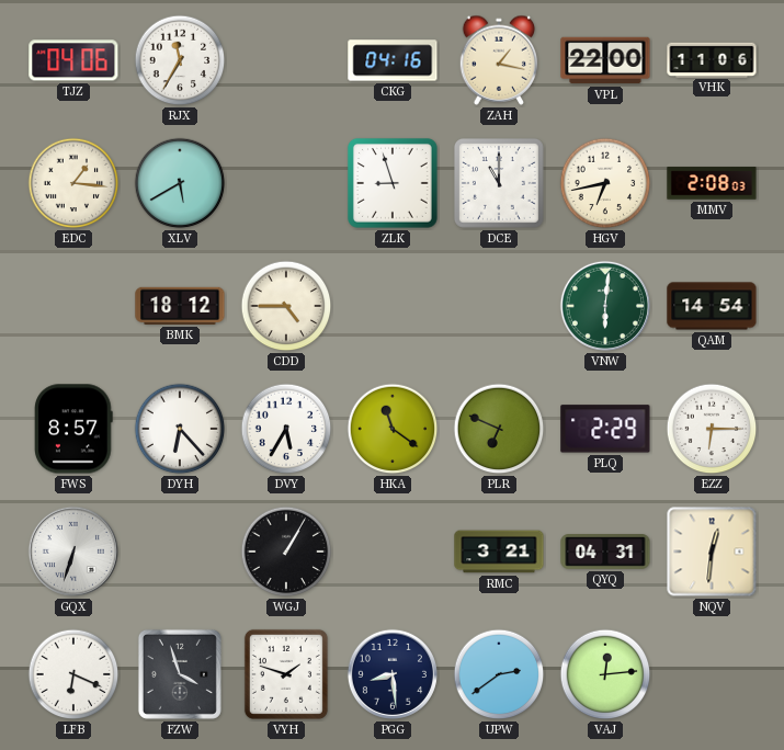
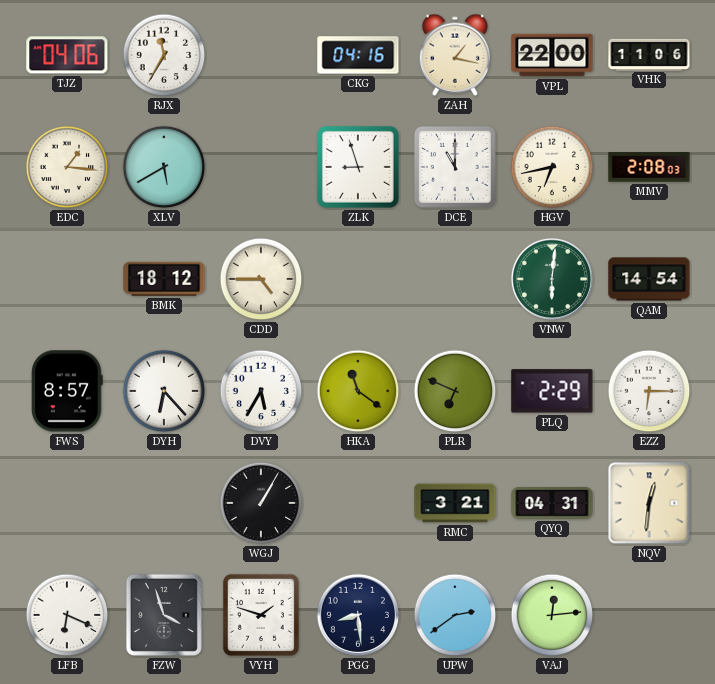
GQX: 6:33 -> none (73, 552)
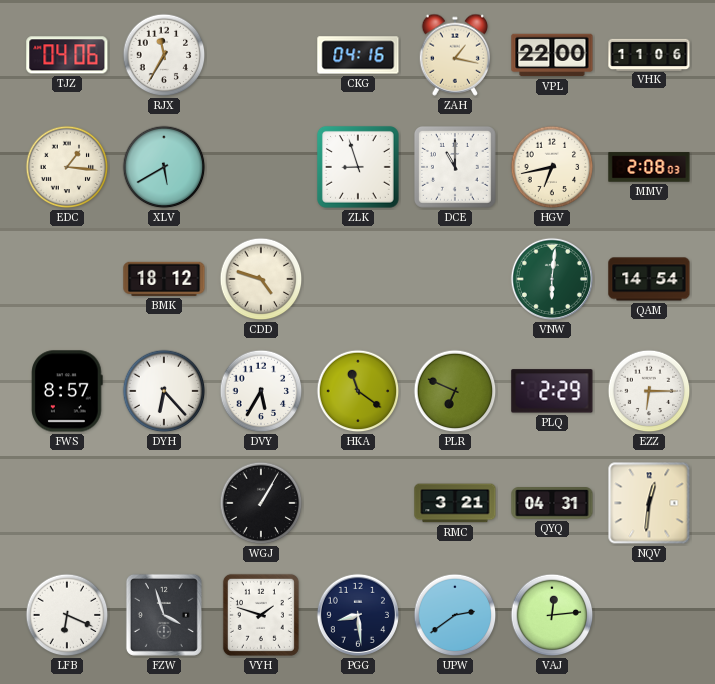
CDD: 4:45 -> 4:48 (261, 279)
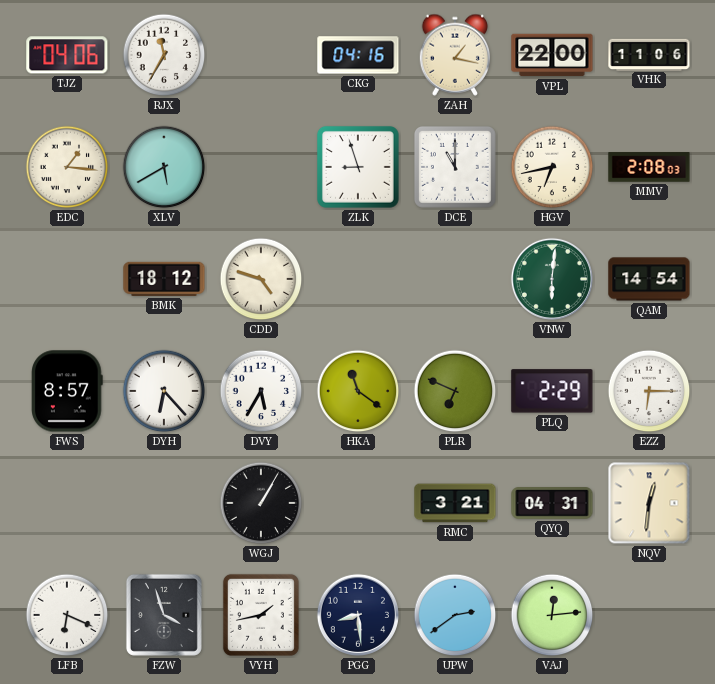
VYH: 1:48 -> 1:43 (261, 615)
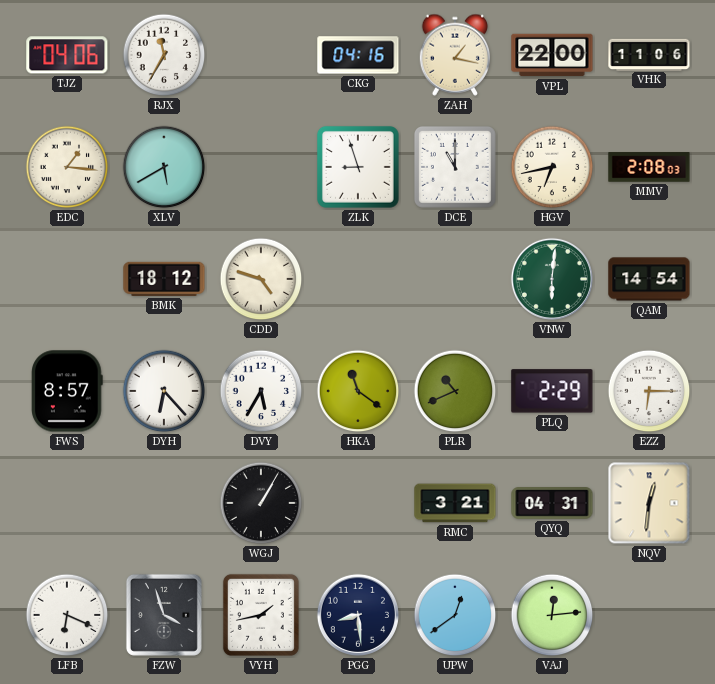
PLR: 6:49 -> 10:41 (455, 391)
UPW: 2:39 -> 12:39 (455, 615)
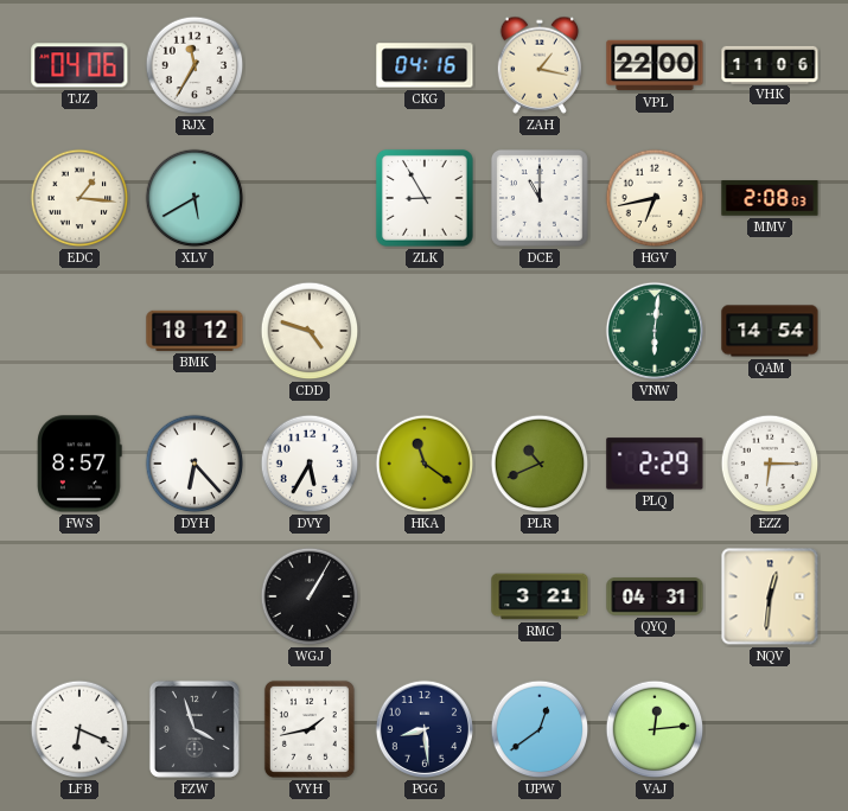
ZLK: 8:57 -> 8:55 (425, 198)
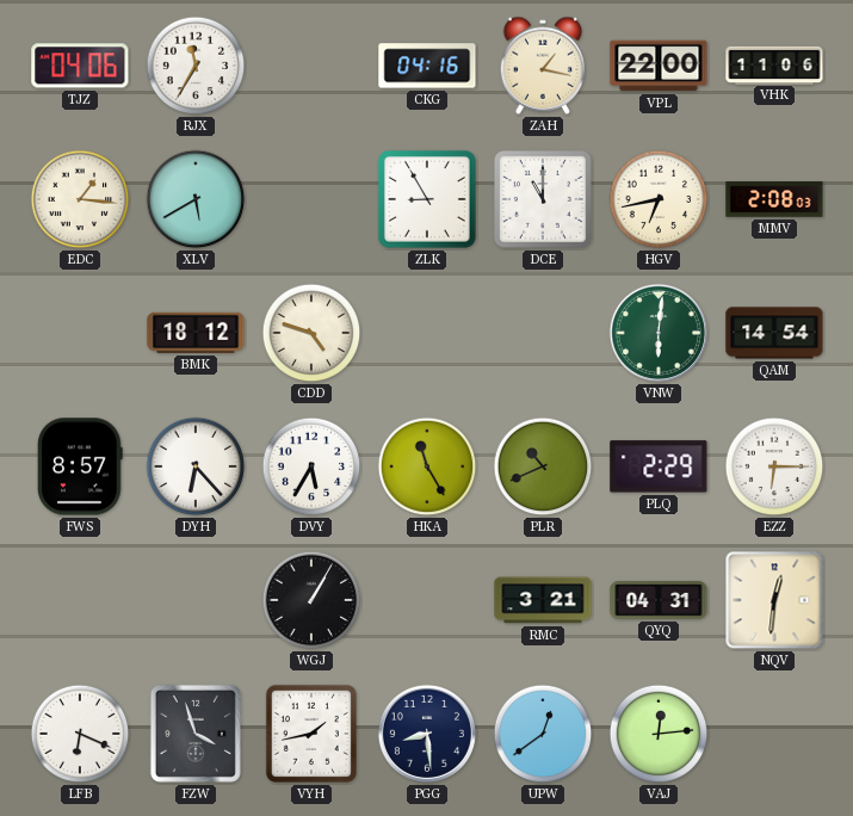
HKA: 11:21 -> 11:25 (427, 466)
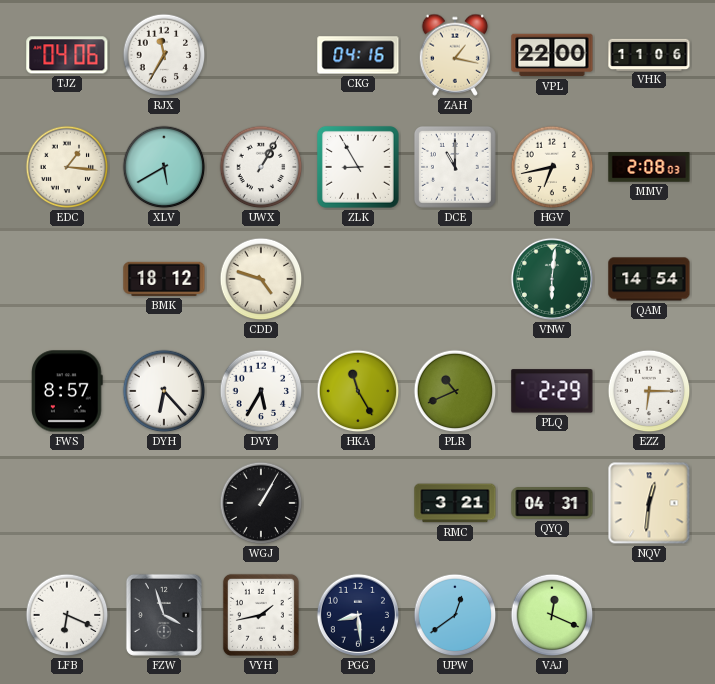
UWX: none -> 1:05 (261, 167)
VAJ: 12:14 -> 12:19 (552, 615)
